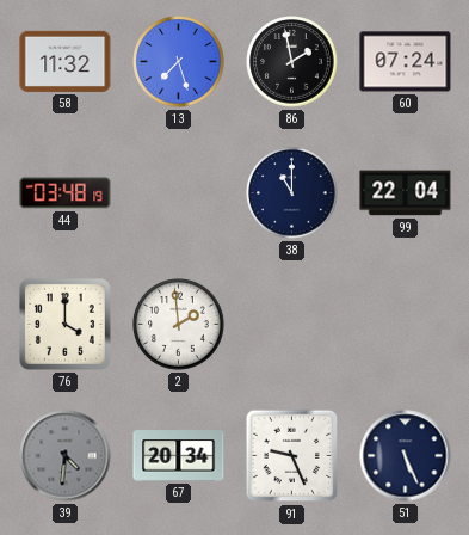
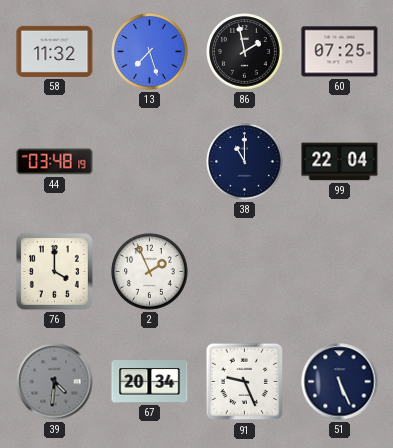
60: 07:24 -> 07:25 (340, 52)
2: 1:59 -> 1:56 (150, 272)
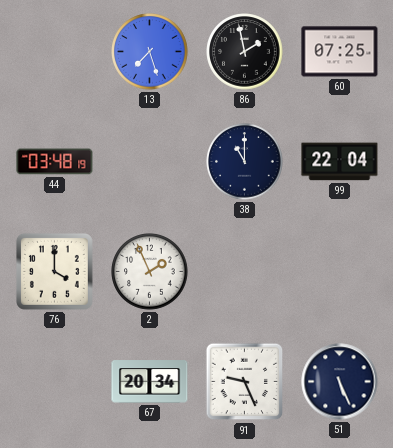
58: 11:32 -> none (55, 51)
39: 4:31 -> none (55, 382)
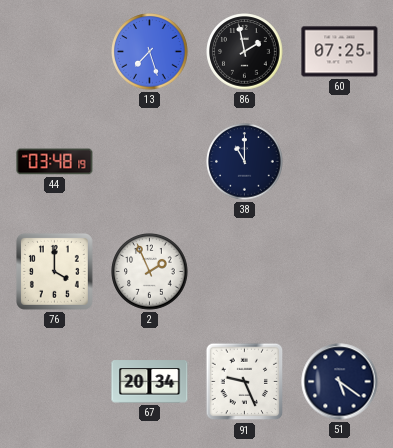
99: 22:04 -> none (340, 162)
51: 5:26 -> 5:21 (340, 382)
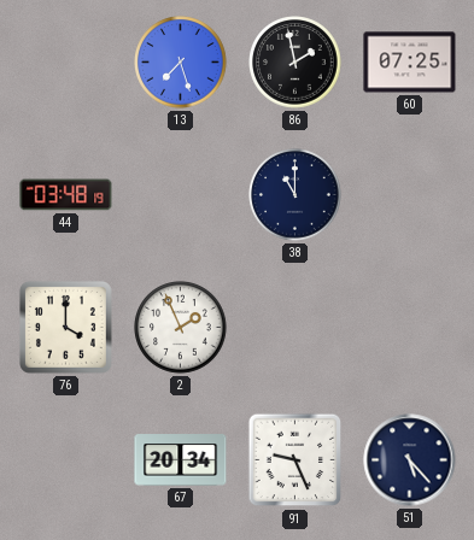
51: 5:21 -> 5:23 (410, 460)
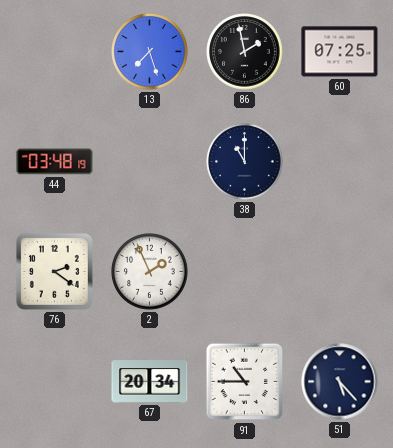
76: 4:00 -> 2:21 (54, 271)
91: 9:26 -> 10:45 (245, 382)
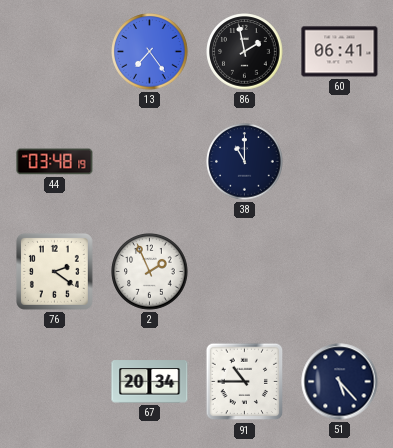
13: 7:27 -> 7:24 (150, 52)
60: 07:25 -> 06:41 (340, 52)
